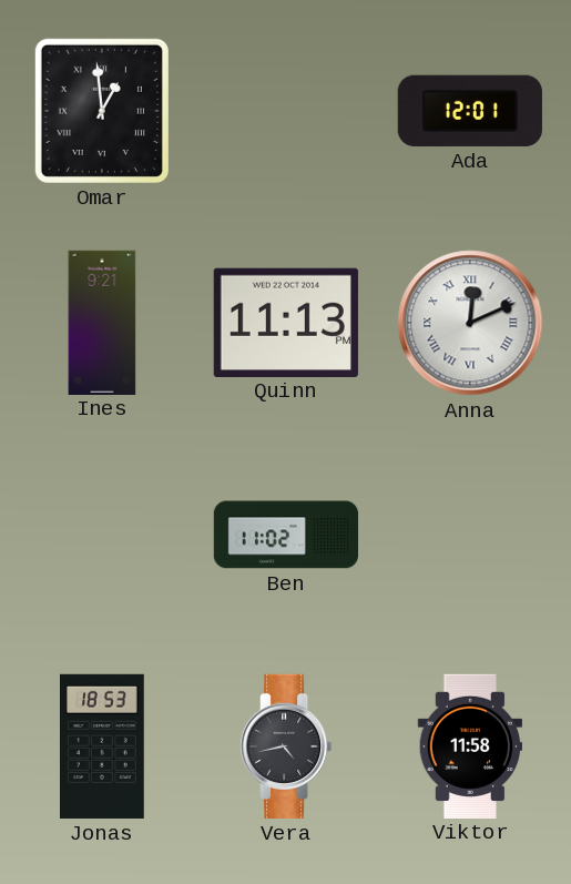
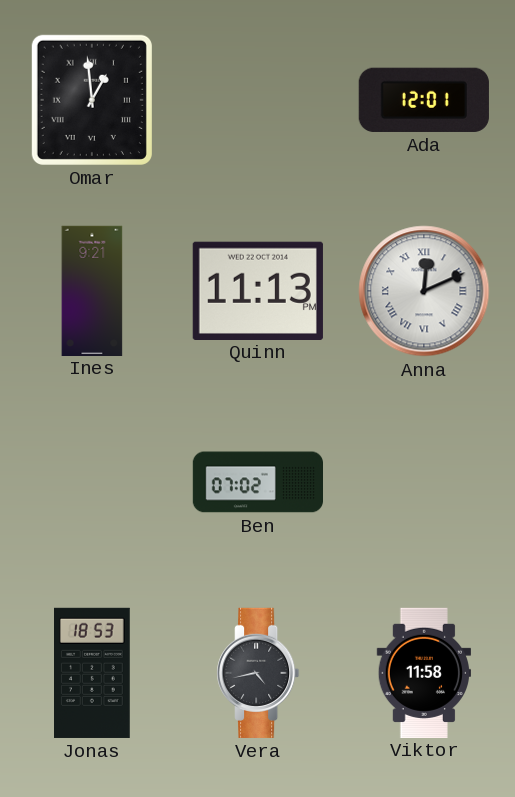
Ben: 11:02 -> 07:02 (257, 482)
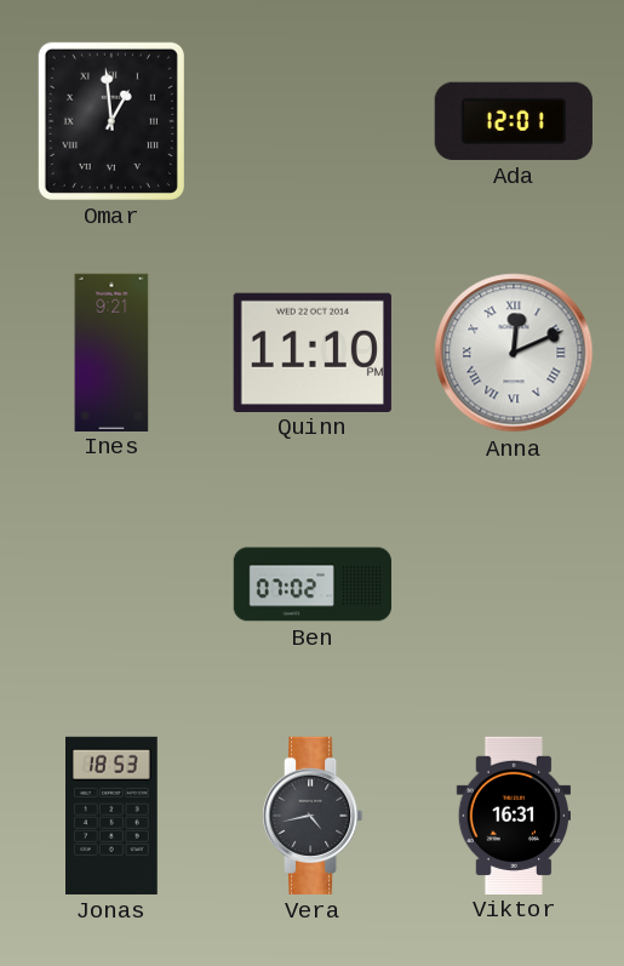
Quinn: 11:13 -> 11:10 (313, 351)
Viktor: 11:58 -> 16:31 (514, 814)
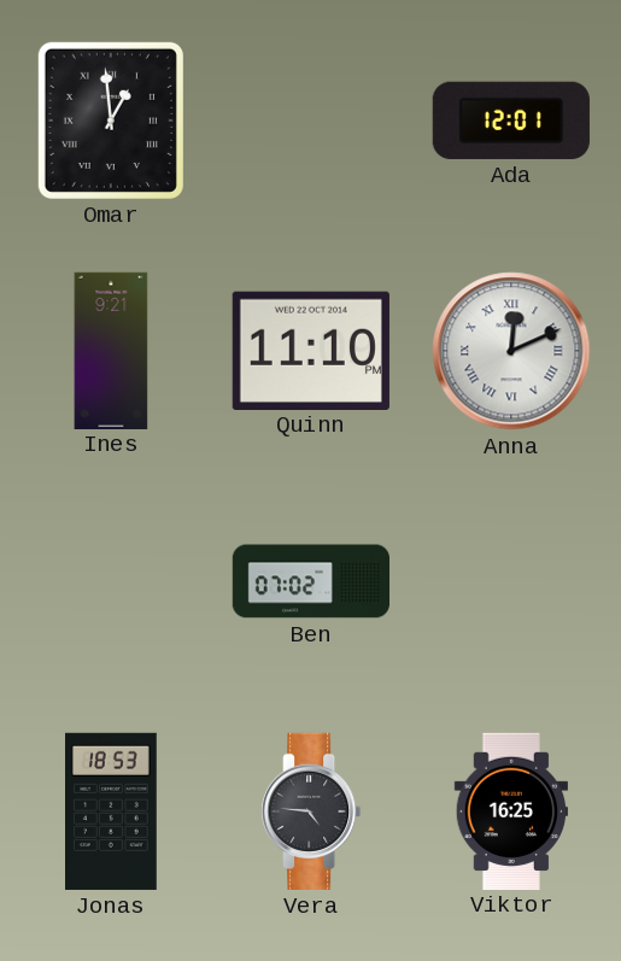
Vera: 4:43 -> 4:46 (311, 811)
Viktor: 16:31 -> 16:25 (511, 810)
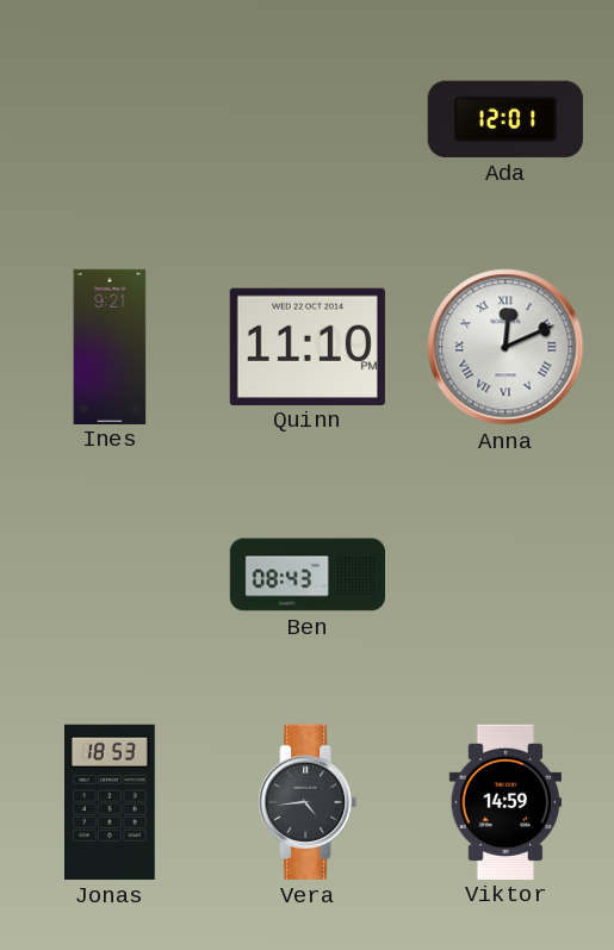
Omar: 12:59 -> none (111, 121)
Ben: 07:02 -> 08:43 (306, 575)
Vera: 4:46 -> 4:44 (308, 802)
Viktor: 16:25 -> 14:59 (506, 801)
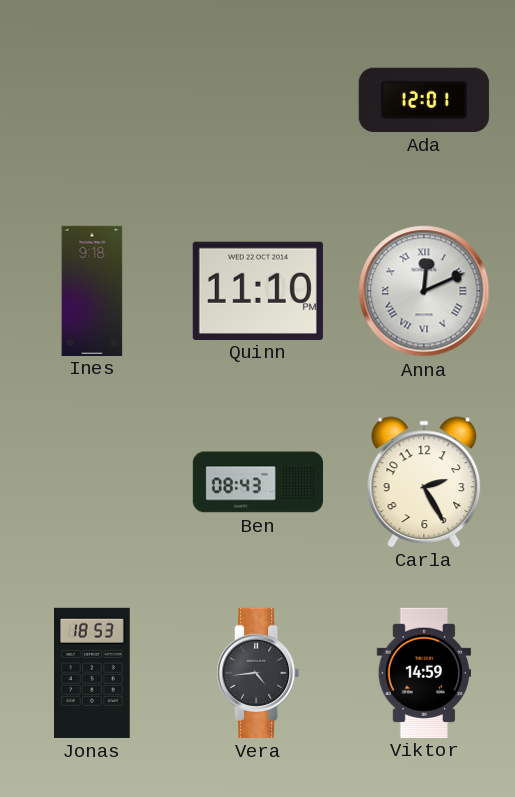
Ines: 9:21 -> 9:18 (92, 290)
Carla: none -> 2:25 (424, 482)
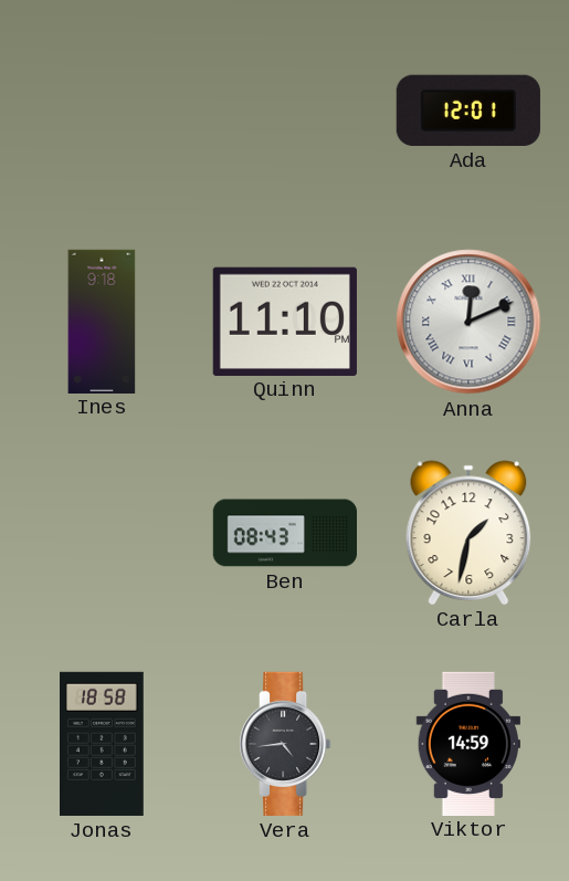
Carla: 2:25 -> 1:32 (468, 533)
Jonas: 18:53 -> 18:58 (103, 744)
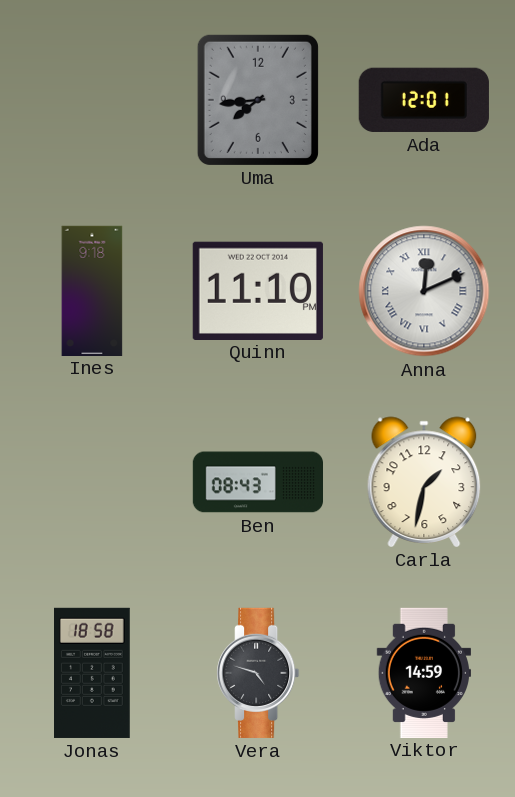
Uma: none -> 7:44 (258, 100)
Vera: 4:44 -> 4:48 (258, 673)
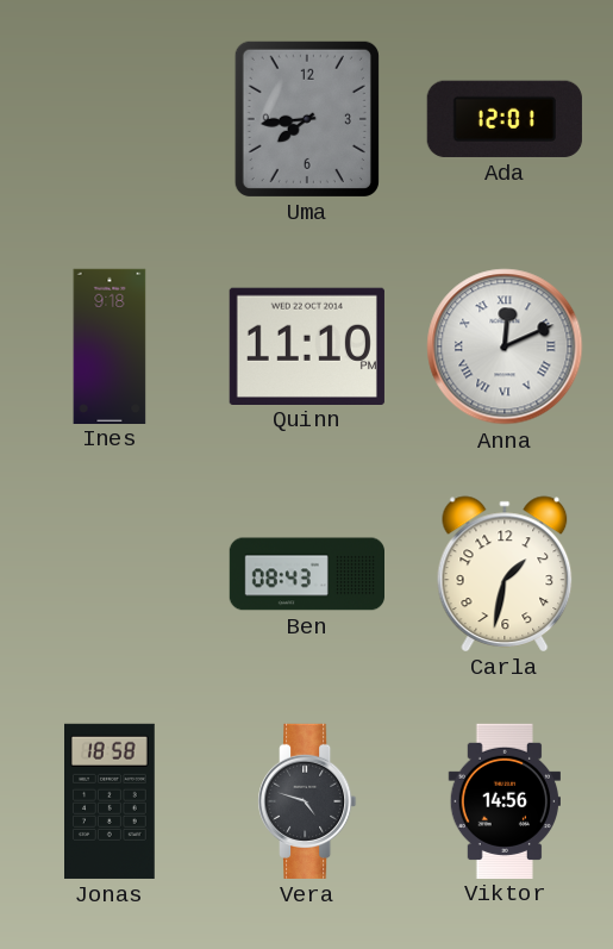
Viktor: 14:59 -> 14:56 (505, 800)
